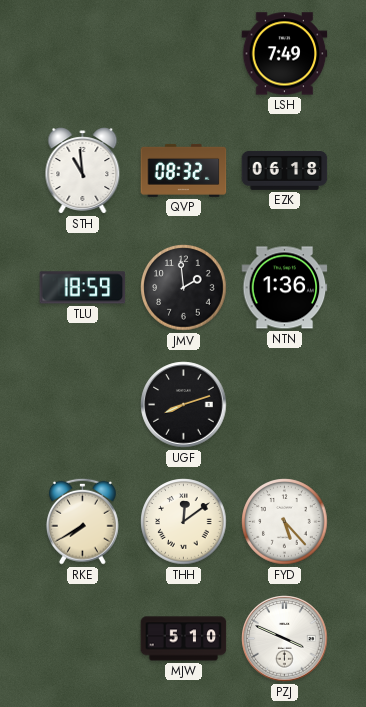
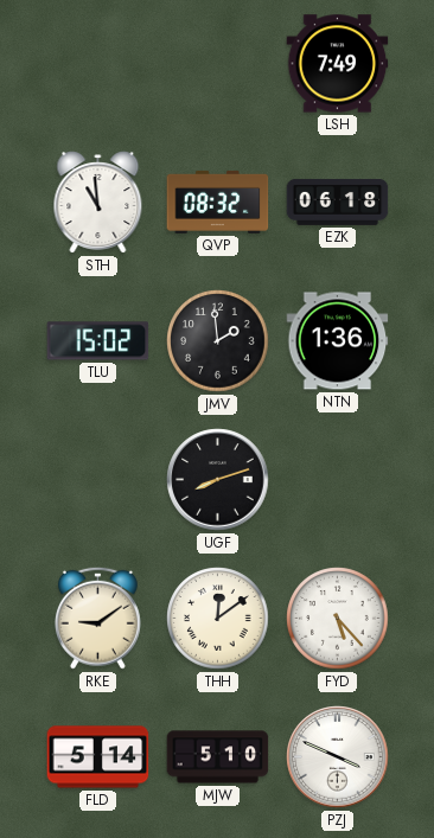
TLU: 18:59 -> 15:02 (98, 341)
RKE: 7:40 -> 9:09 (97, 618)
FLD: none -> 5:14 (98, 757)
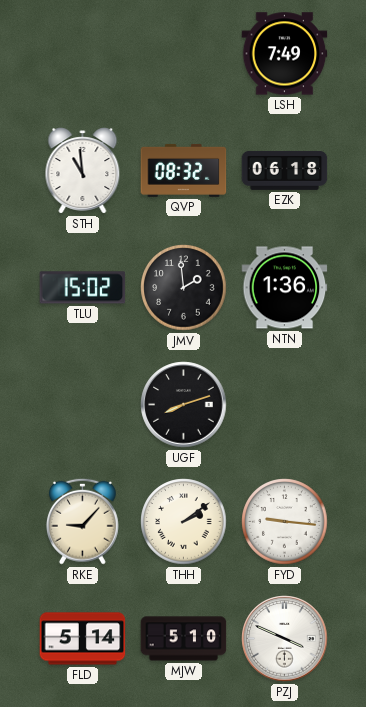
RKE: 9:09 -> 9:07 (82, 521)
THH: 12:09 -> 2:09 (184, 522)
FYD: 5:23 -> 9:16 (285, 522)
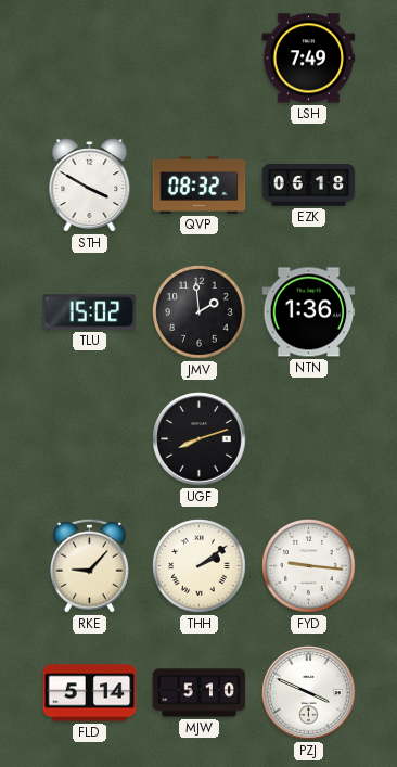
STH: 10:59 -> 3:50 (90, 186)
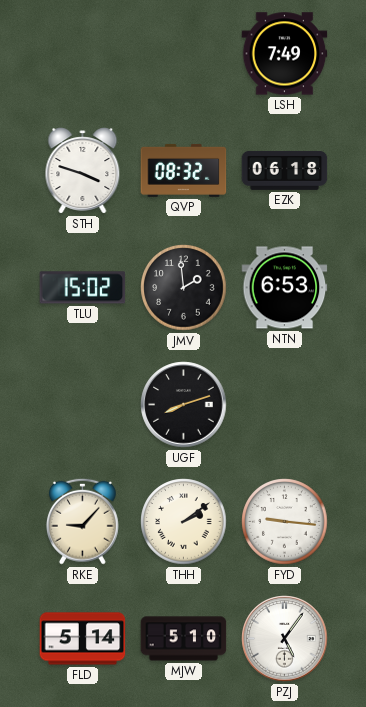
STH: 3:50 -> 3:48 (83, 171)
NTN: 1:36 -> 6:53 (285, 288)
PZJ: 3:49 -> 5:06 (285, 639)
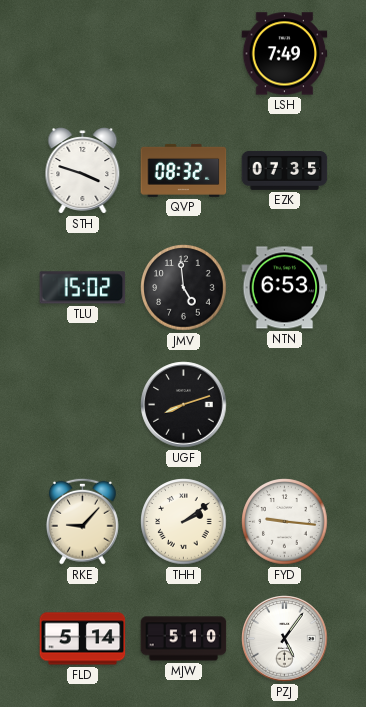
EZK: 06:18 -> 07:35 (285, 170)
JMV: 1:59 -> 4:59 (184, 288)
